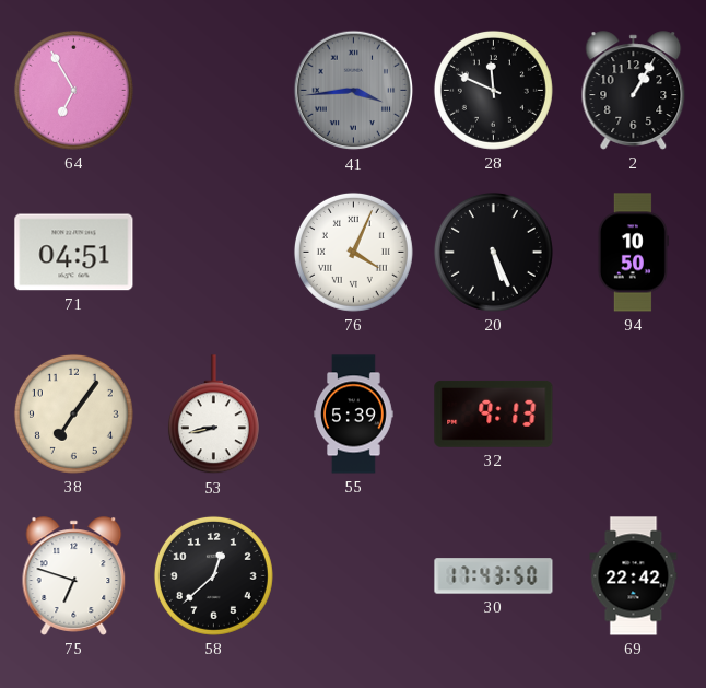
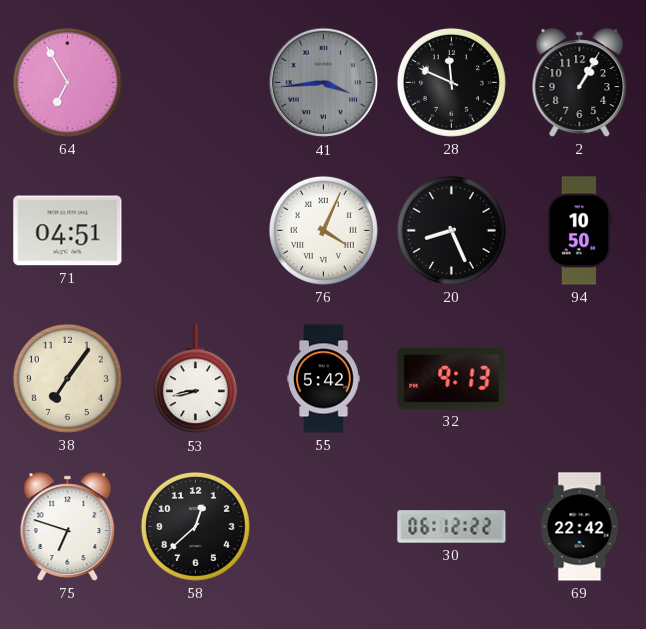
20: 5:26 -> 8:26 (451, 230)
55: 5:39 -> 5:42 (324, 379)
30: 17:43 -> 06:12 (452, 527)
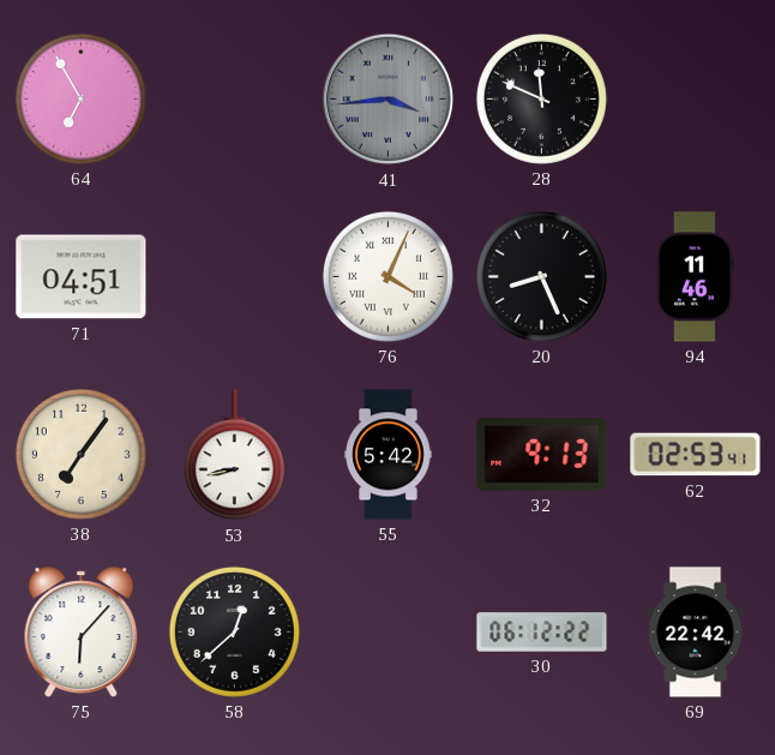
2: 1:05 -> none (580, 83)
94: 10:50 -> 11:46 (695, 277)
62: none -> 02:53 (696, 455)
75: 6:48 -> 6:07 (82, 633)
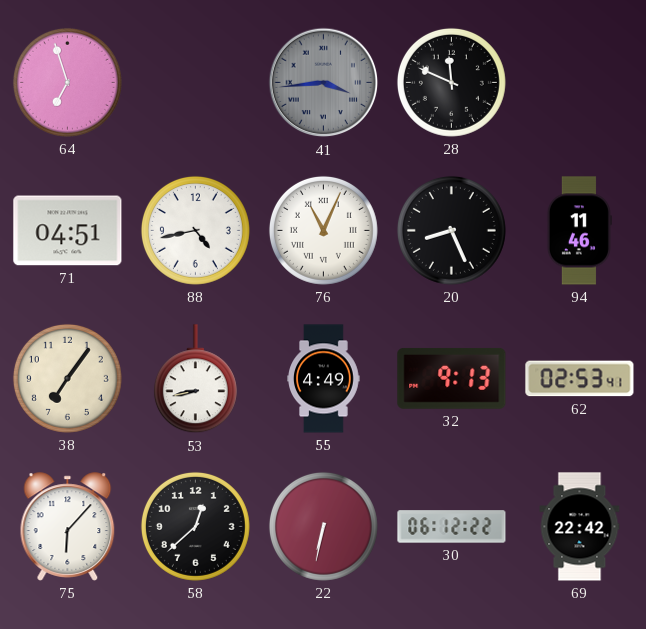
64: 6:55 -> 6:57 (67, 82)
88: none -> 4:43 (195, 230)
76: 4:04 -> 11:04 (323, 230)
55: 5:42 -> 4:49 (324, 379)
22: none -> 6:32 (323, 526)
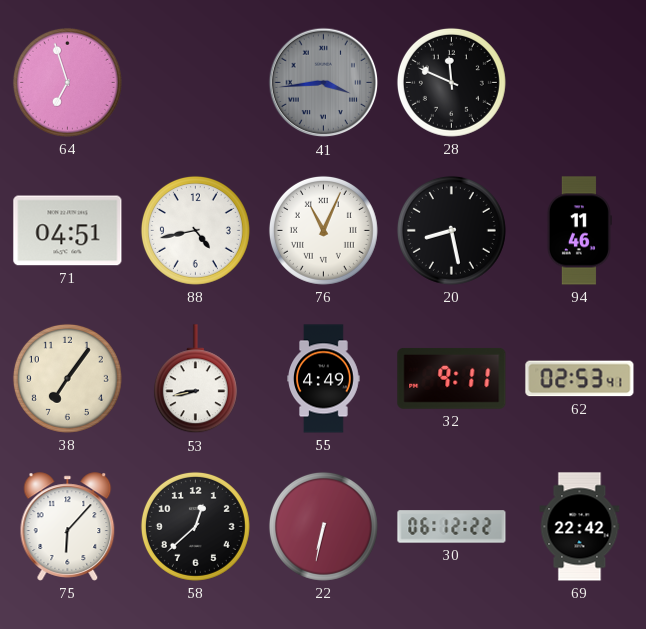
20: 8:26 -> 8:28 (451, 230)
32: 9:13 -> 9:11 (452, 378)
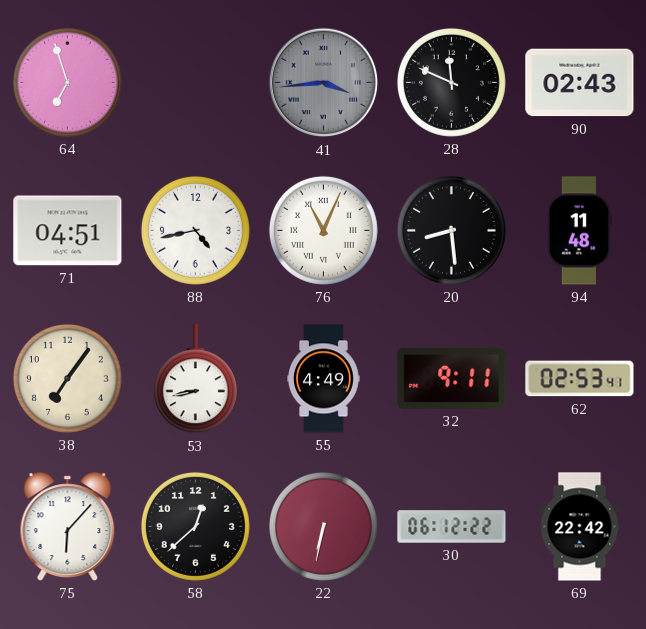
90: none -> 02:43 (580, 83)
20: 8:28 -> 8:29 (451, 230)
94: 11:46 -> 11:48 (579, 231)
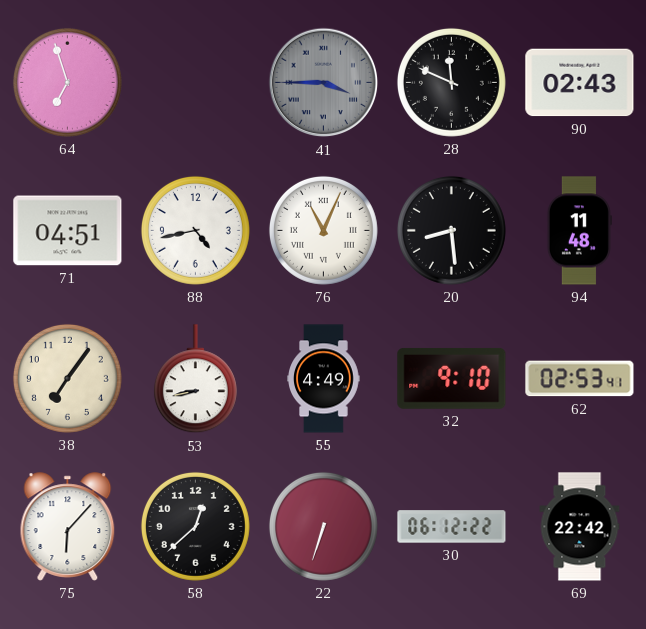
41: 3:44 -> 3:45 (324, 83)
32: 9:11 -> 9:10 (452, 378)
22: 6:32 -> 6:33 (323, 526)
